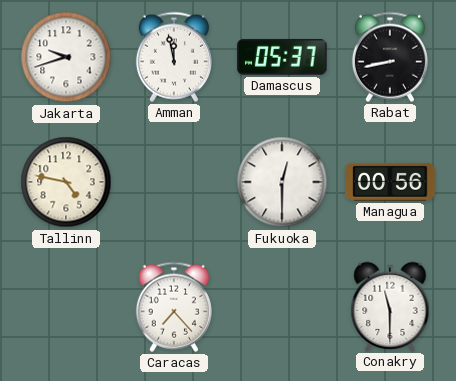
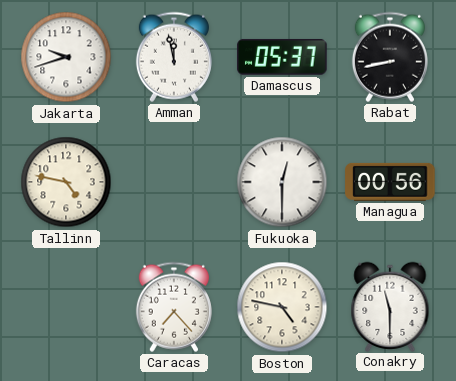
Boston: none -> 4:47 (282, 307)
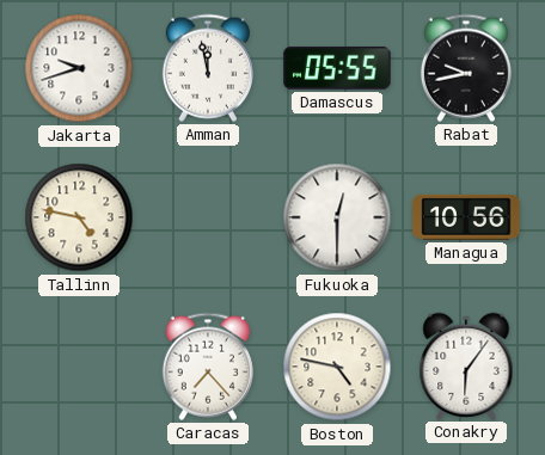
Damascus: 05:37 -> 05:55 (337, 68)
Rabat: 8:43 -> 9:43 (466, 68)
Managua: 00:56 -> 10:56 (466, 217)
Conakry: 11:30 -> 6:06 (466, 365)
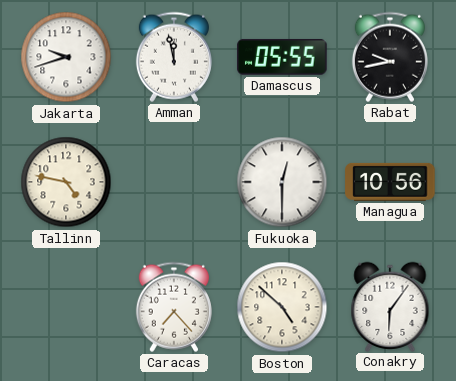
Boston: 4:47 -> 4:52 (282, 307)
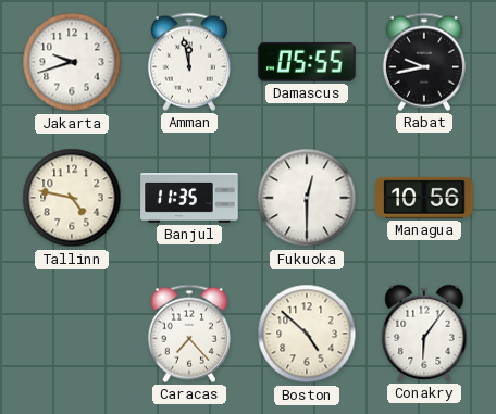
Banjul: none -> 11:35 (189, 198)
